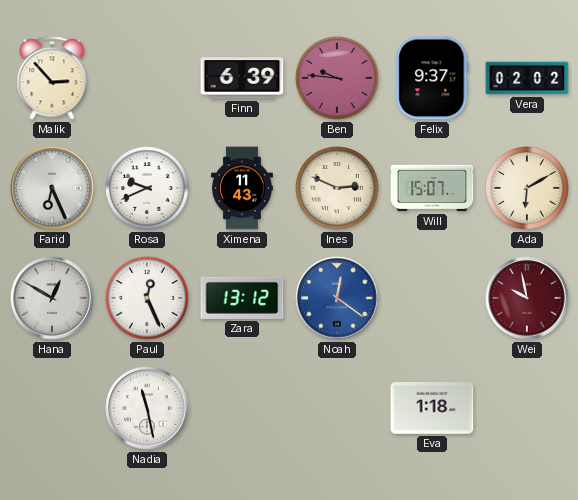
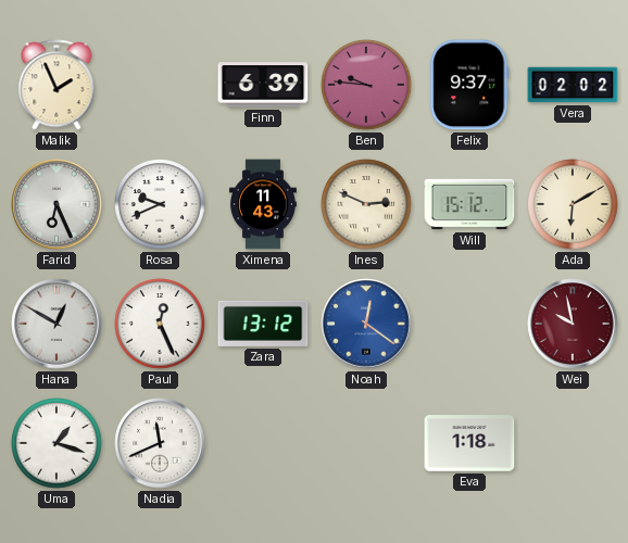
Malik: 2:53 -> 1:56 (56, 85)
Will: 15:07 -> 15:12 (469, 204)
Uma: none -> 1:18 (56, 443)
Nadia: 11:28 -> 11:41 (160, 443)
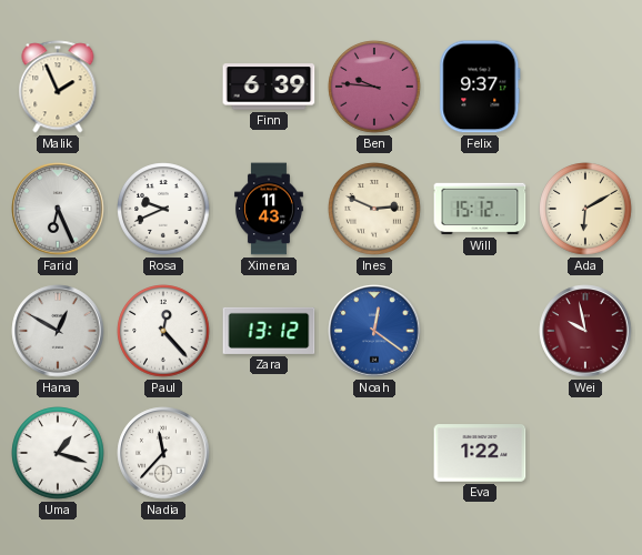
Vera: 02:02 -> none (573, 85)
Paul: 12:26 -> 12:23 (163, 331)
Nadia: 11:41 -> 11:37 (163, 453)
Eva: 1:18 -> 1:22 (480, 453)
